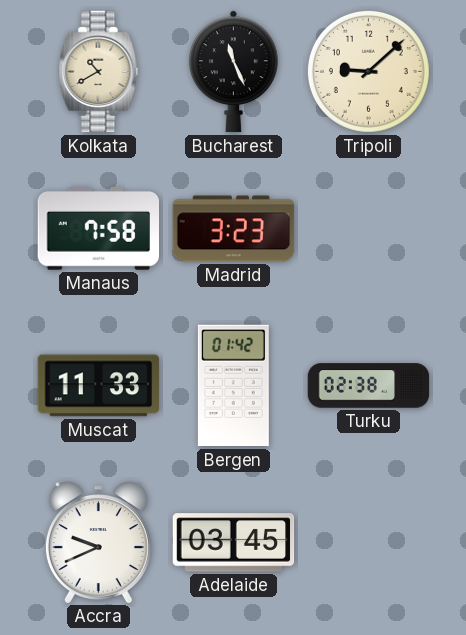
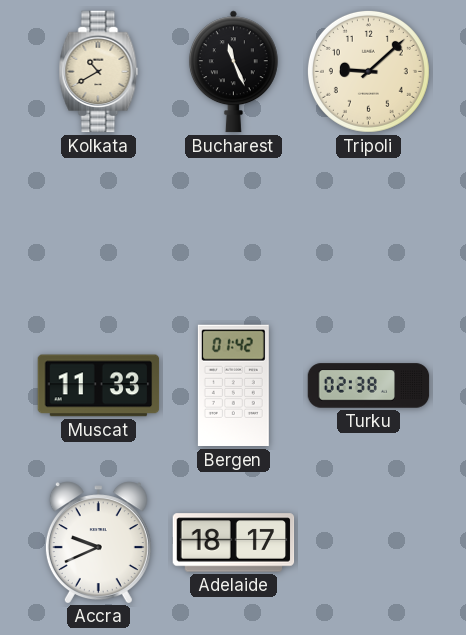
Manaus: 7:58 -> none (99, 229)
Madrid: 3:23 -> none (234, 229)
Adelaide: 03:45 -> 18:17 (234, 543)
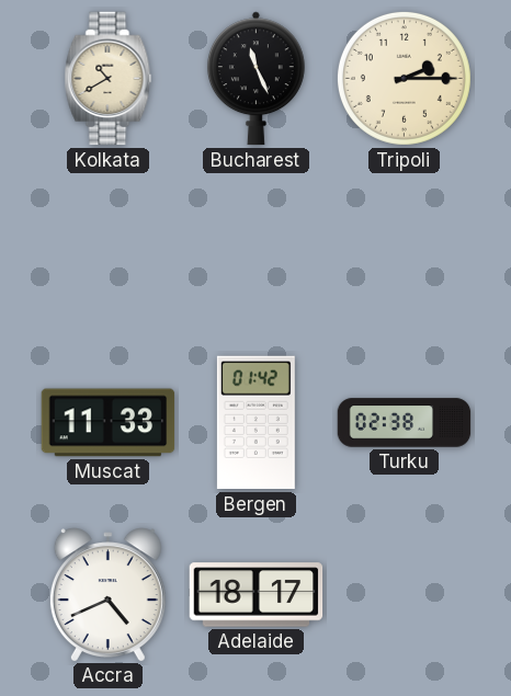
Tripoli: 9:08 -> 2:15 (404, 78)
Accra: 9:41 -> 4:41 (107, 594)
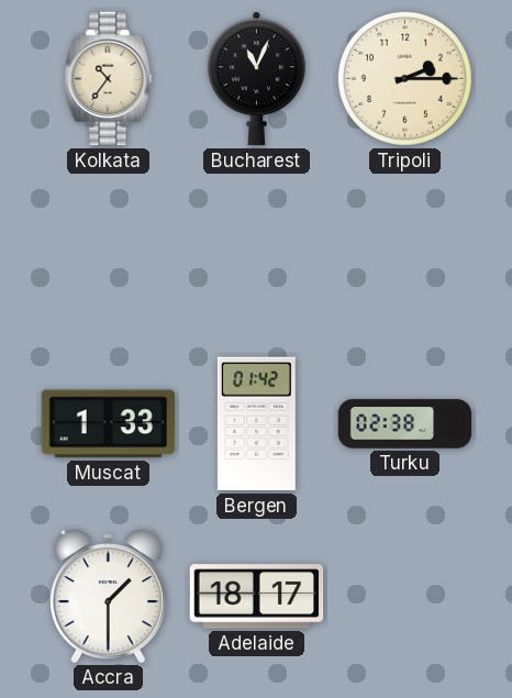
Kolkata: 10:40 -> 10:36 (109, 79)
Bucharest: 11:26 -> 11:04 (256, 79)
Muscat: 11:33 -> 1:33 (109, 424)
Accra: 4:41 -> 1:30 (108, 596)
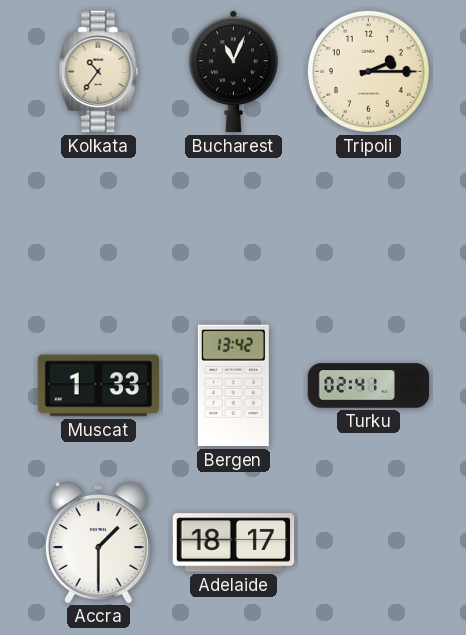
Bergen: 01:42 -> 13:42 (233, 386)
Turku: 02:38 -> 02:41 (369, 386)
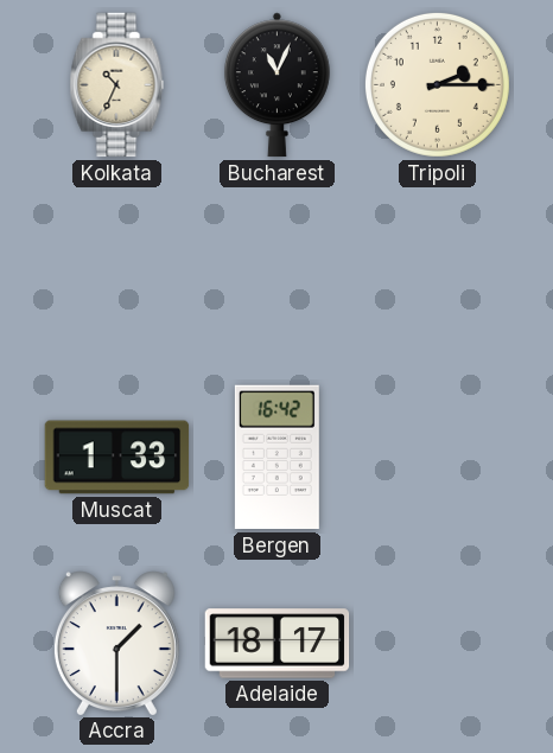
Kolkata: 10:36 -> 10:34 (117, 85)
Bergen: 13:42 -> 16:42 (276, 458)
Turku: 02:41 -> none (369, 386)
